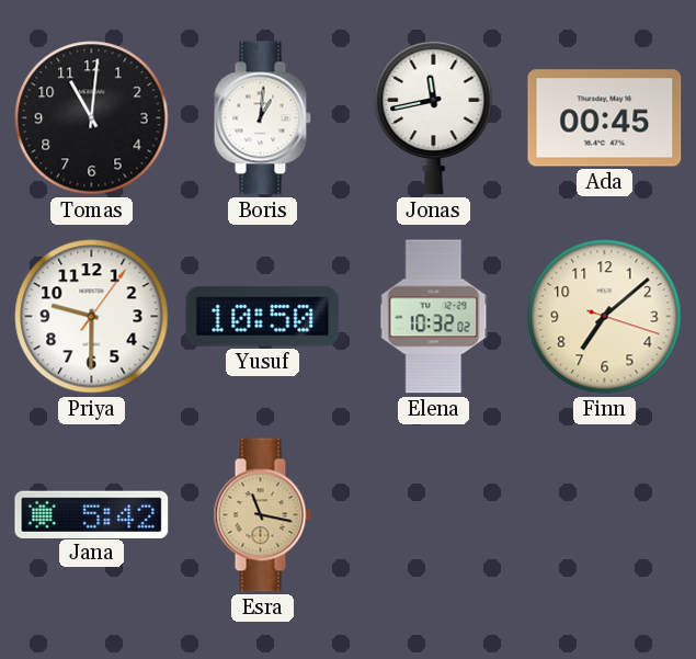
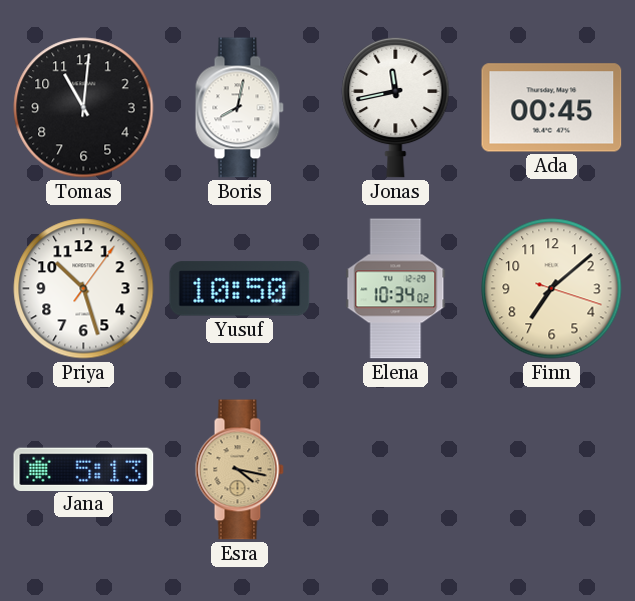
Boris: 1:01 -> 8:02 (239, 108)
Priya: 9:30 -> 10:27 (84, 289)
Elena: 10:32 -> 10:34 (396, 289)
Jana: 5:42 -> 5:13 (84, 469)
Esra: 11:17 -> 4:17 (239, 470)
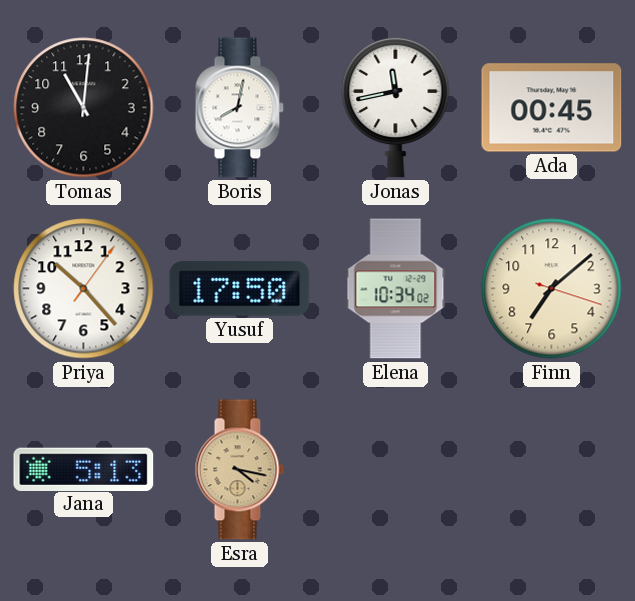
Priya: 10:27 -> 10:23 (84, 289)
Yusuf: 10:50 -> 17:50 (240, 289)
